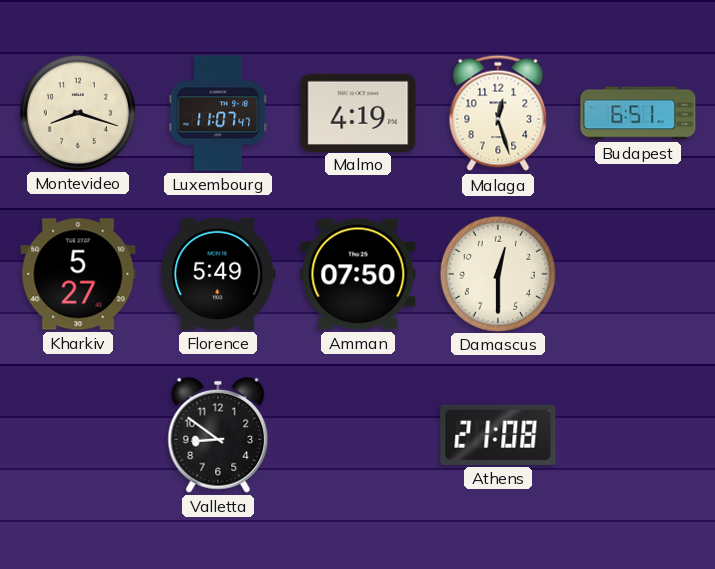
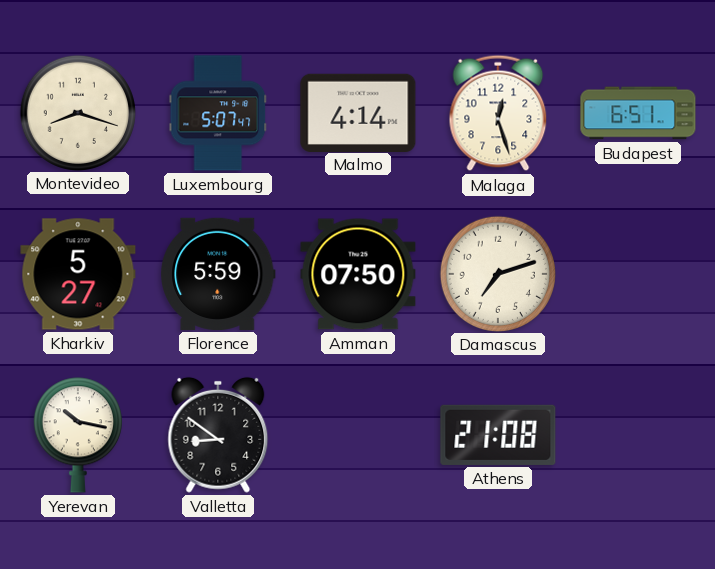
Luxembourg: 11:07 -> 5:07 (217, 113)
Malmo: 4:19 -> 4:14 (358, 112)
Florence: 5:49 -> 5:59 (218, 274)
Damascus: 12:30 -> 7:12 (497, 273)
Yerevan: none -> 10:17 (78, 435)
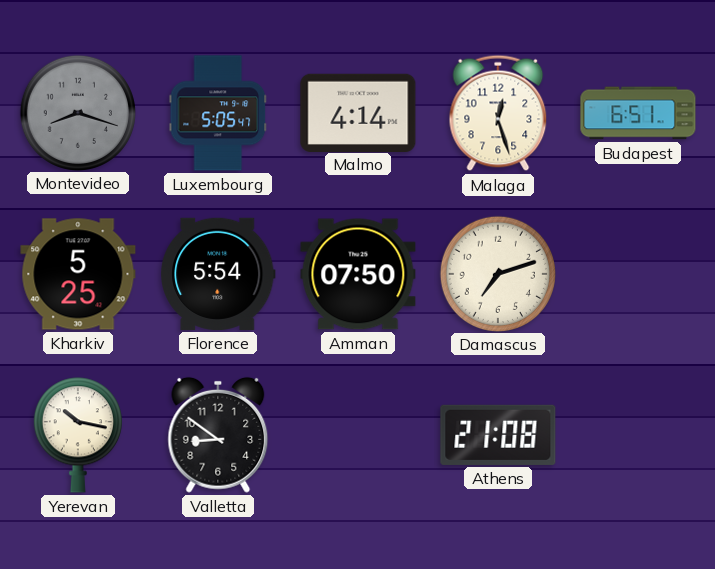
Montevideo dial: cream -> grey (77, 112)
Luxembourg: 5:07 -> 5:05 (217, 113)
Kharkiv: 5:27 -> 5:25 (78, 274)
Florence: 5:59 -> 5:54 (218, 274)
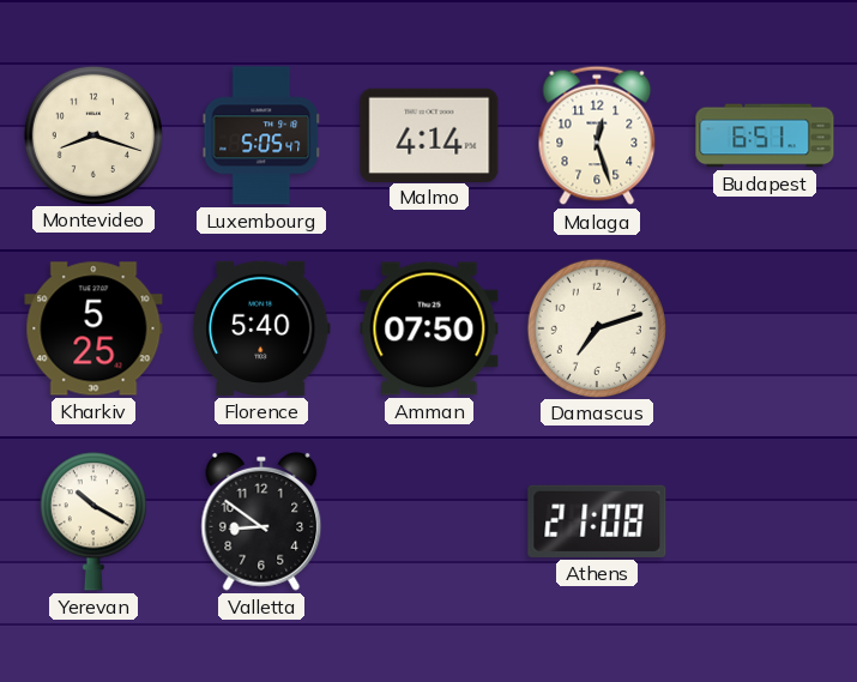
Montevideo dial: grey -> cream (92, 134)
Florence: 5:54 -> 5:40 (261, 328)
Yerevan: 10:17 -> 10:20 (93, 521)
